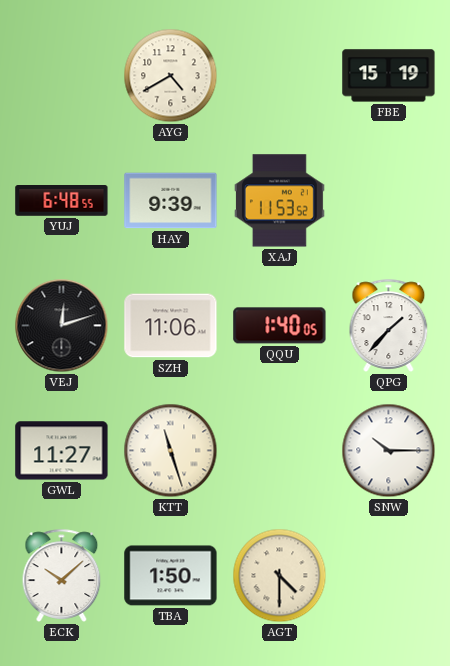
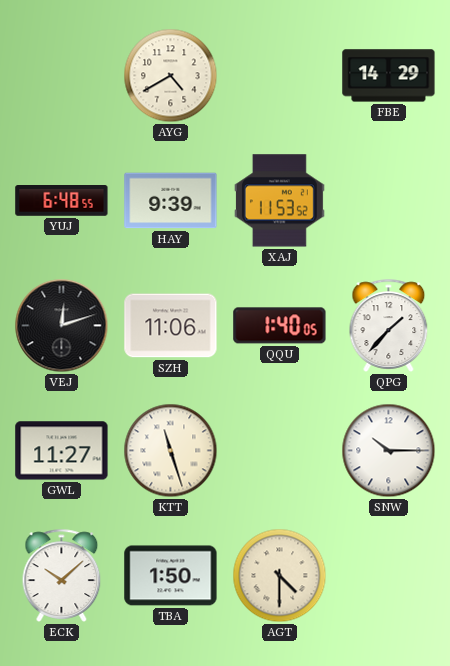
FBE: 15:19 -> 14:29 (389, 76)
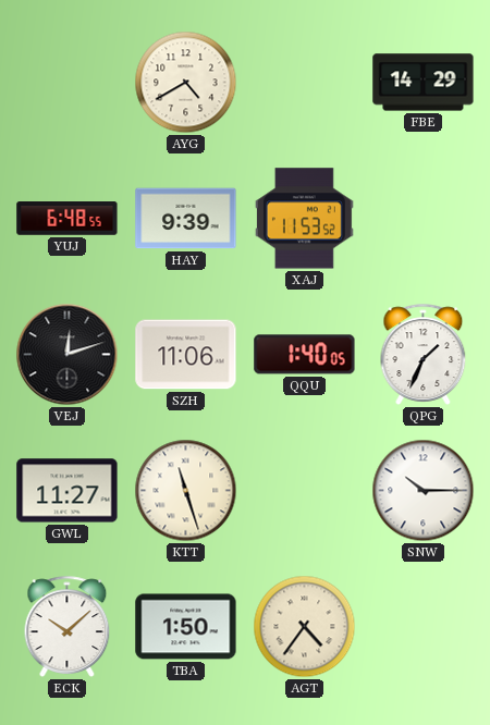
QPG: 1:37 -> 1:34 (424, 354)
AGT: 4:30 -> 4:36 (305, 627)
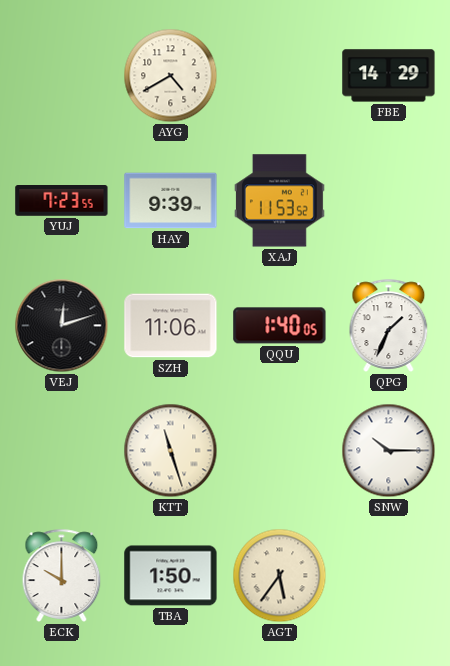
YUJ: 6:48 -> 7:23 (62, 201)
GWL: 11:27 -> none (68, 491)
ECK: 10:08 -> 10:00 (62, 575)
AGT: 4:36 -> 5:36 (280, 576)
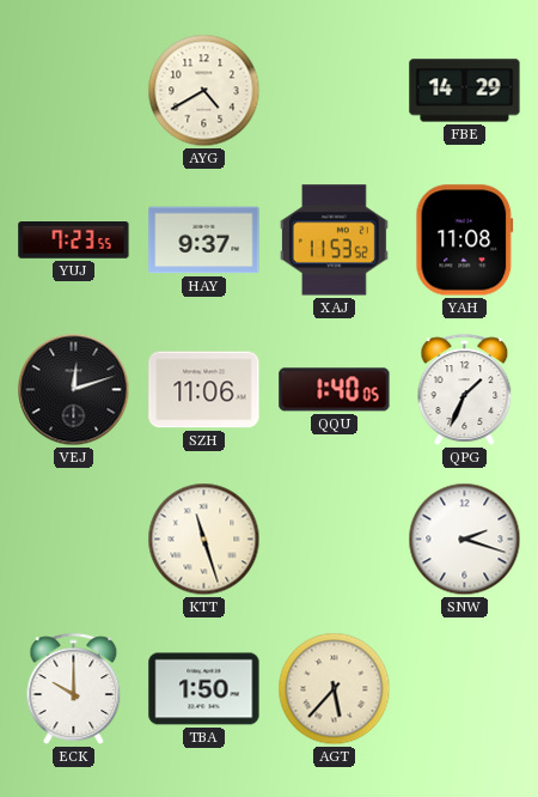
HAY: 9:39 -> 9:37 (204, 241)
YAH: none -> 11:08 (465, 241)
SNW: 10:15 -> 2:18 (465, 540)
AGT: 5:36 -> 5:37 (335, 689)
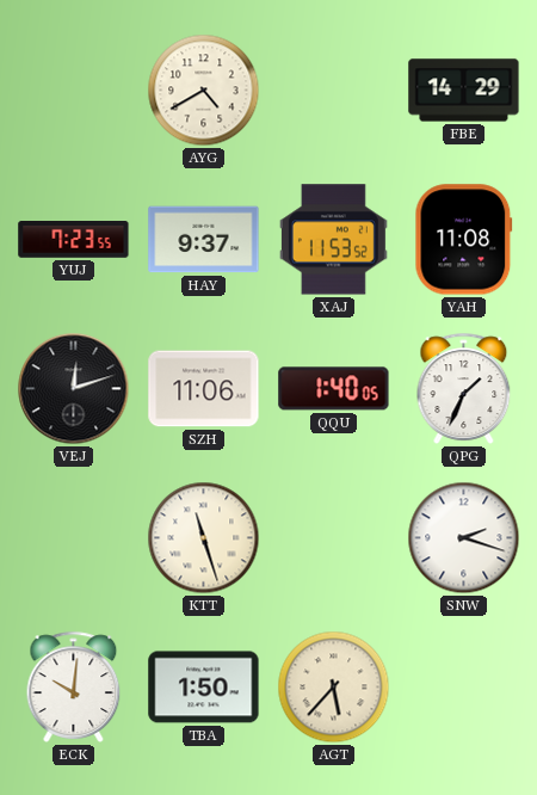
ECK: 10:00 -> 10:01 (74, 686)
